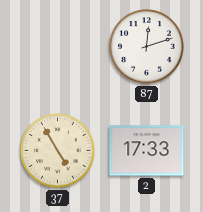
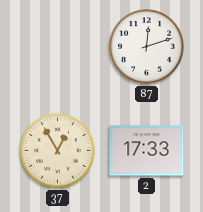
37: 4:55 -> 12:55 (58, 151)
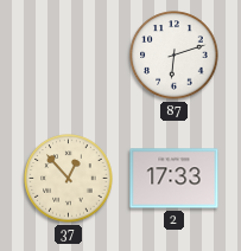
87: 12:12 -> 6:12 (175, 56)
37: 12:55 -> 12:53 (69, 179)
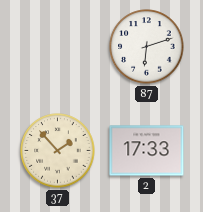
37: 12:53 -> 1:53 (58, 151)
